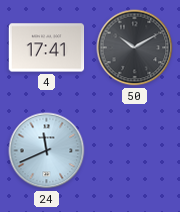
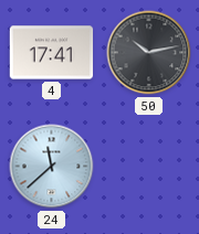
50: 10:10 -> 10:13 (149, 53)
24: 11:41 -> 11:38 (52, 167)
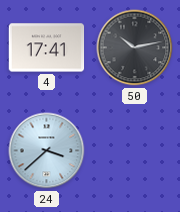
24: 11:38 -> 3:38 (47, 151)
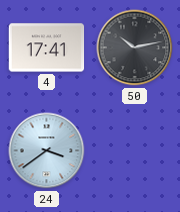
24: 3:38 -> 3:39 (47, 151)
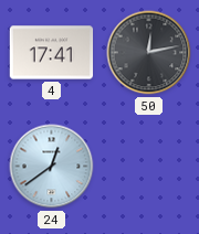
50: 10:13 -> 12:13 (149, 53)
24: 3:39 -> 12:39 (52, 167)
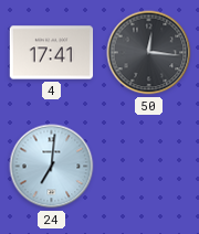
50: 12:13 -> 12:16 (149, 53)
24: 12:39 -> 7:01 (52, 167)
